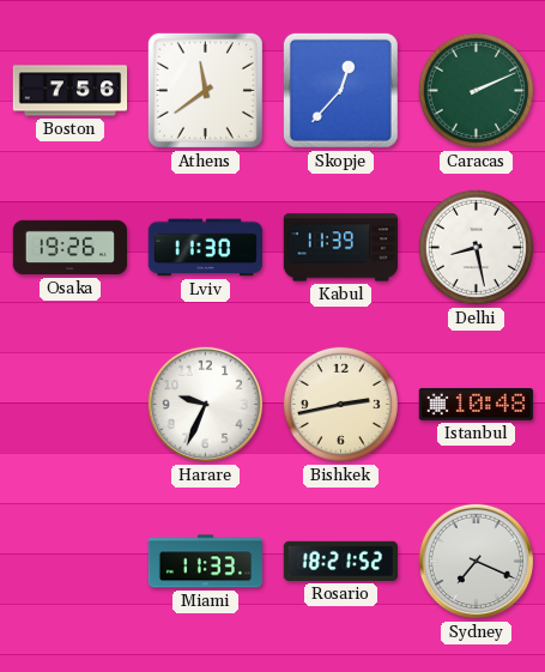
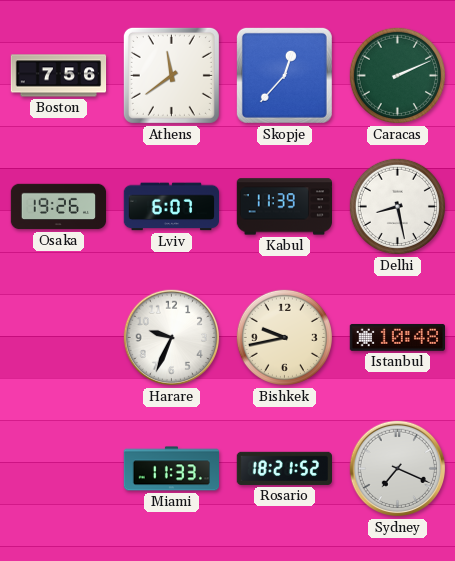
Lviv: 11:30 -> 6:07 (171, 207)
Bishkek: 2:43 -> 9:43 (284, 337)
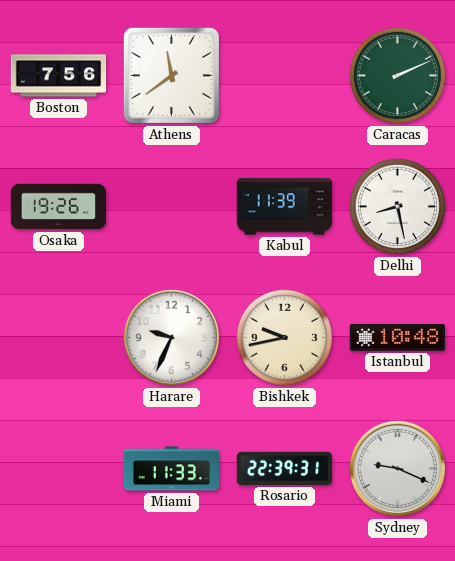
Skopje: 12:37 -> none (284, 75)
Lviv: 6:07 -> none (171, 207)
Rosario: 18:21 -> 22:39 (284, 468)
Sydney: 7:19 -> 9:19 (398, 469)
